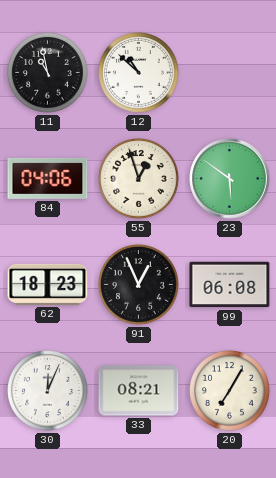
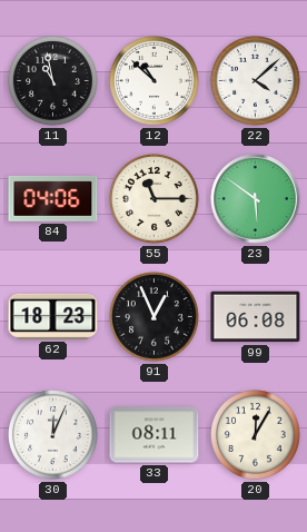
22: none -> 4:08 (256, 81)
55: 12:57 -> 11:15 (155, 199)
33: 08:21 -> 08:11 (155, 435)
20: 7:05 -> 12:05 (256, 435)
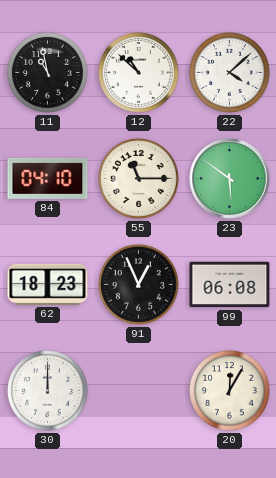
84: 04:06 -> 04:10 (48, 178)
30: 12:04 -> 12:00 (48, 391)
33: 08:11 -> none (155, 435)
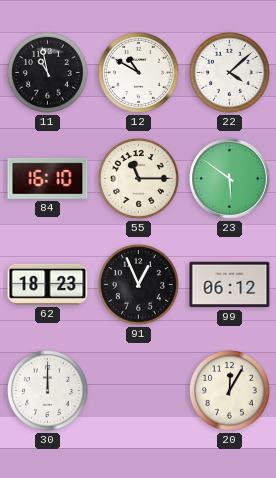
12: 10:52 -> 10:50 (139, 73)
84: 04:10 -> 16:10 (48, 178)
99: 06:08 -> 06:12 (230, 285)
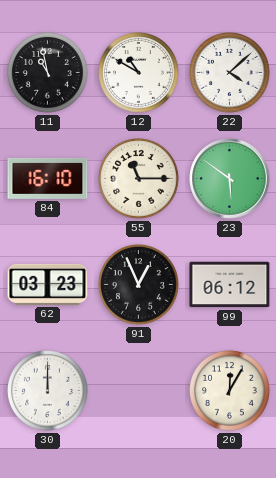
62: 18:23 -> 03:23 (48, 284)
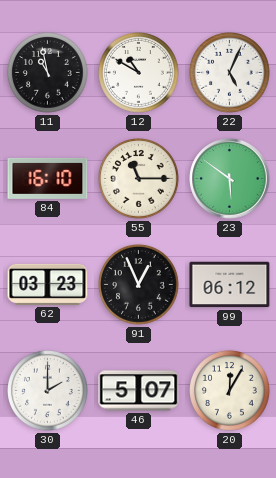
22: 4:08 -> 5:04 (230, 73)
30: 12:00 -> 2:00 (48, 391)
46: none -> 5:07 (139, 391)
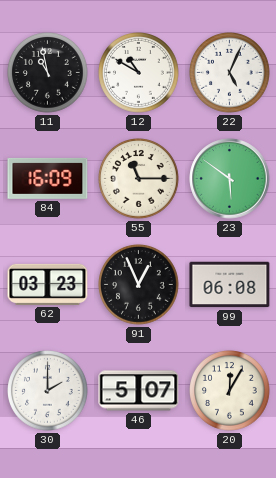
84: 16:10 -> 16:09 (48, 178)
99: 06:12 -> 06:08 (230, 285)
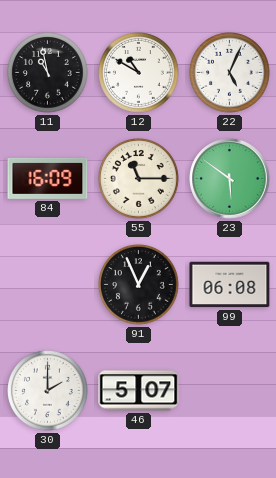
62: 03:23 -> none (48, 284)
20: 12:05 -> none (230, 391)
